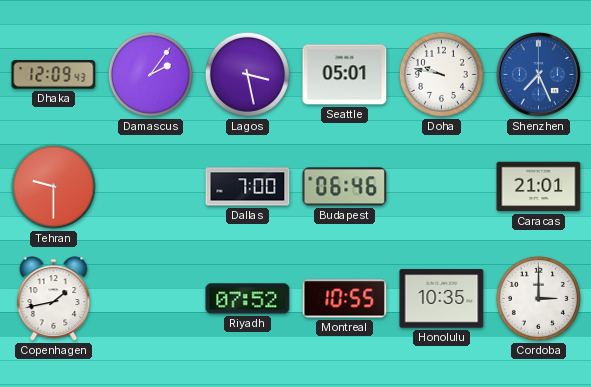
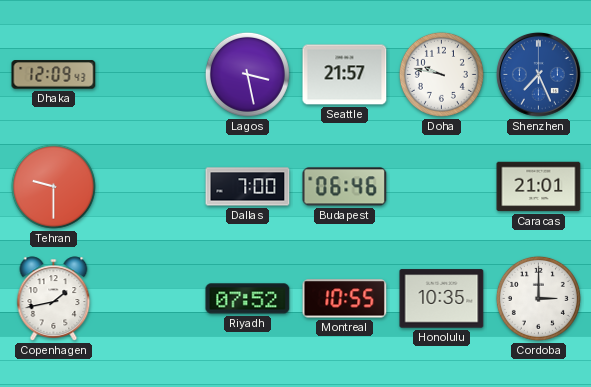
Damascus: 2:06 -> none (150, 74)
Seattle: 05:01 -> 21:57 (345, 75)
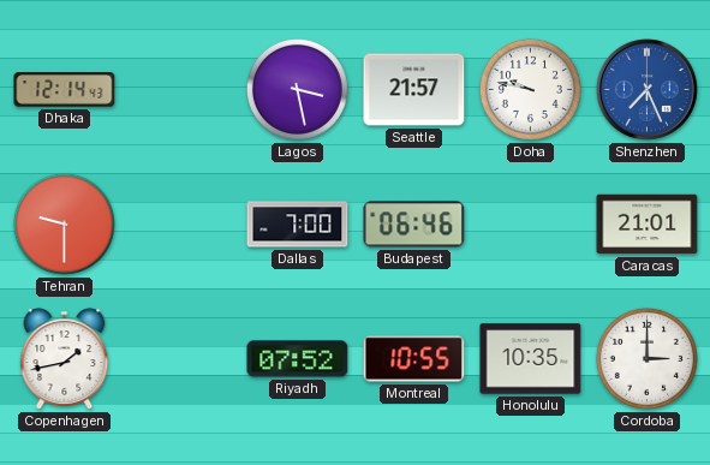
Dhaka: 12:09 -> 12:14 (65, 90)
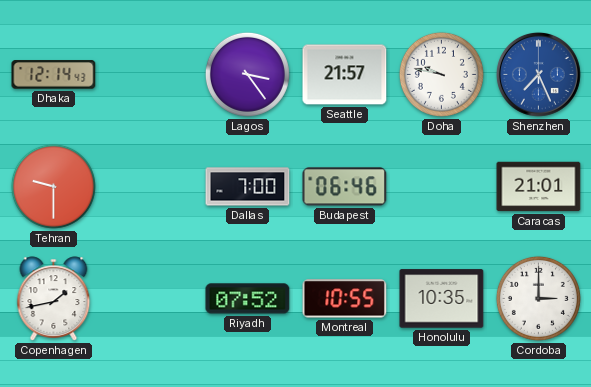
Lagos: 3:28 -> 3:24 (247, 74)
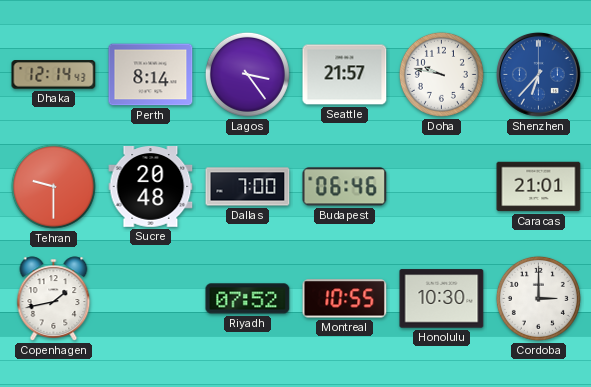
Perth: none -> 8:14 (151, 75)
Shenzhen: 7:26 -> 6:37 (538, 74)
Sucre: none -> 20:48 (151, 187)
Honolulu: 10:35 -> 10:30 (442, 299)
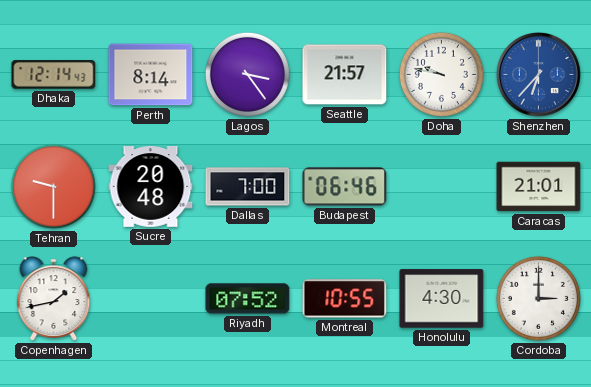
Honolulu: 10:30 -> 4:30 (442, 299)
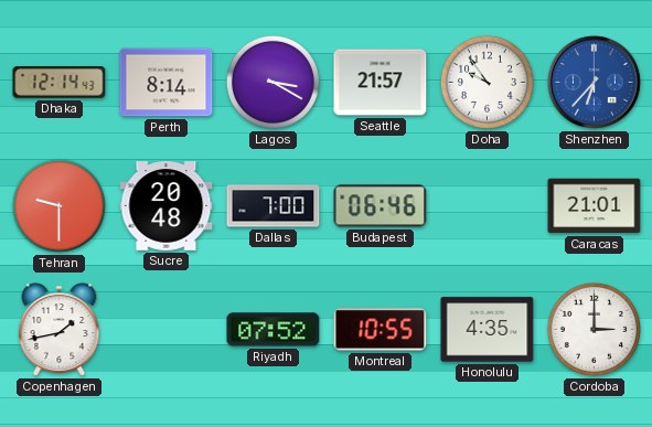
Lagos: 3:24 -> 3:20 (272, 82)
Doha: 9:47 -> 9:54 (487, 82)
Honolulu: 4:30 -> 4:35 (488, 330)
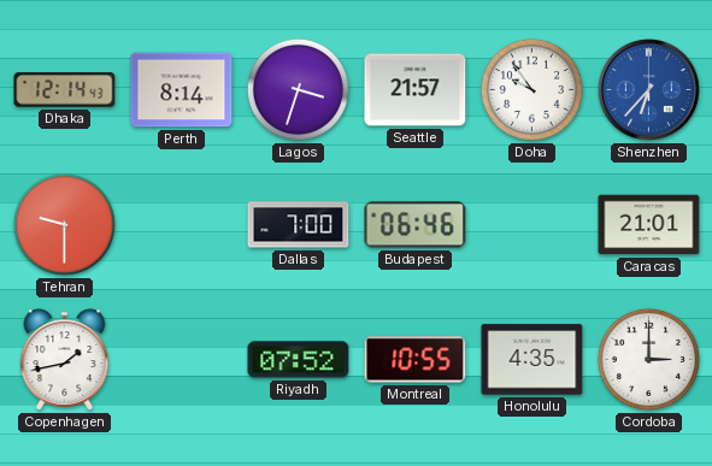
Lagos: 3:20 -> 3:33 (298, 89)
Sucre: 20:48 -> none (167, 206)
